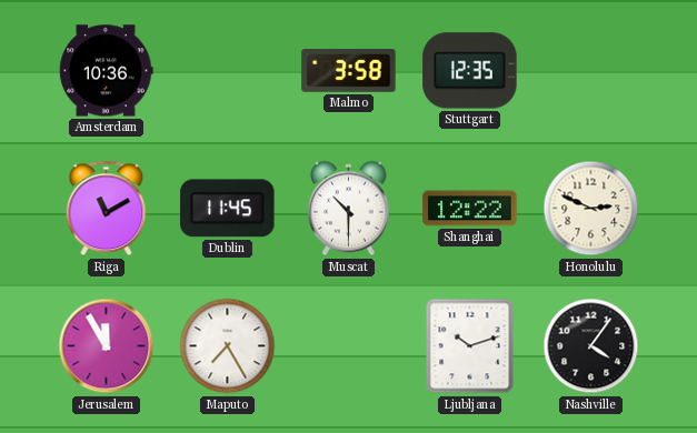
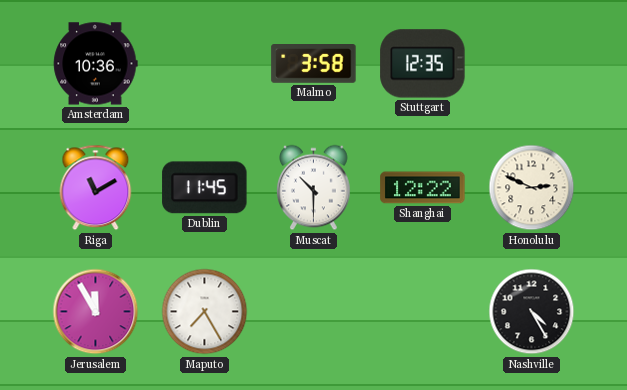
Ljubljana: 10:12 -> none (470, 346)
Nashville: 4:06 -> 4:25 (532, 312)
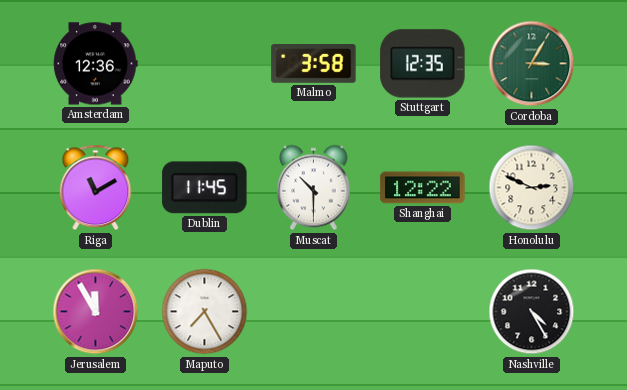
Amsterdam: 10:36 -> 12:36 (96, 64)
Cordoba: none -> 3:05 (532, 64)
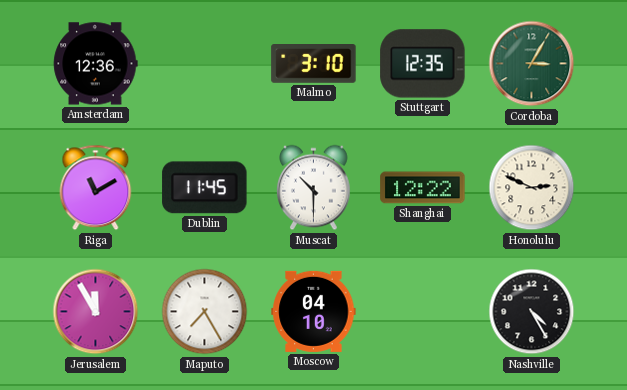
Malmo: 3:58 -> 3:10 (314, 64)
Moscow: none -> 04:10 (314, 311)
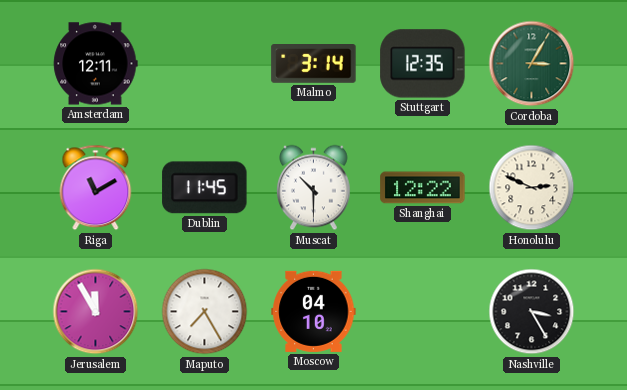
Amsterdam: 12:36 -> 12:11 (96, 64)
Malmo: 3:10 -> 3:14 (314, 64)
Nashville: 4:25 -> 3:25 (532, 312)
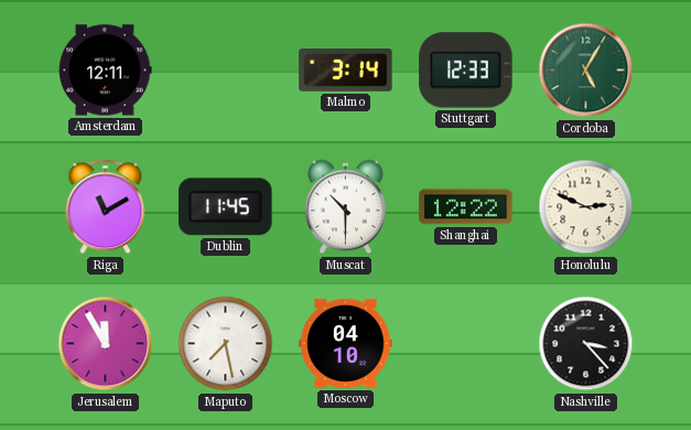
Stuttgart: 12:35 -> 12:33 (466, 71)
Cordoba: 3:05 -> 5:05 (586, 71)
Maputo: 7:25 -> 7:28 (226, 344)
Nashville: 3:25 -> 3:23 (586, 344)
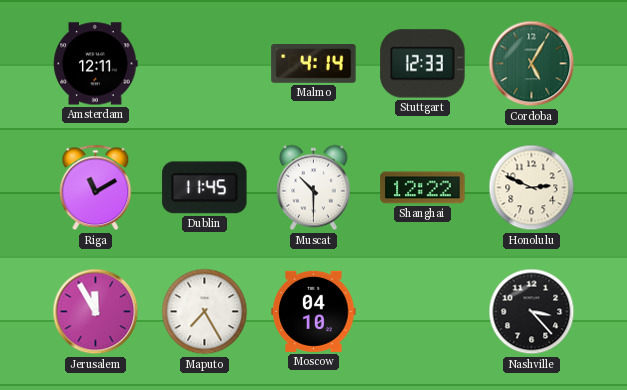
Malmo: 3:14 -> 4:14 (314, 64)
Maputo: 7:28 -> 7:25 (205, 312)
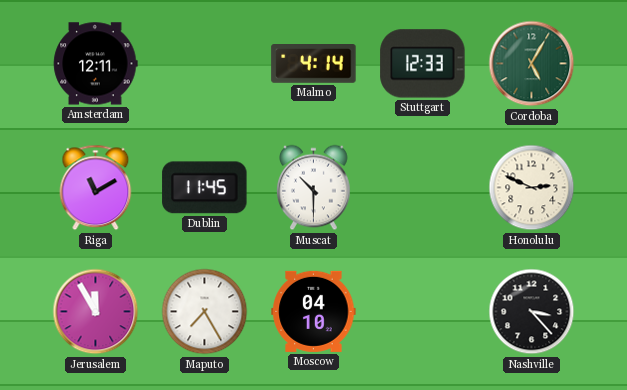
Shanghai: 12:22 -> none (423, 188)
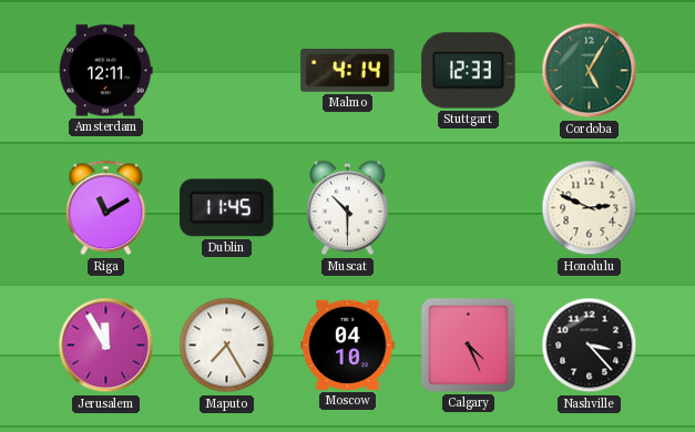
Calgary: none -> 4:26 (468, 344)
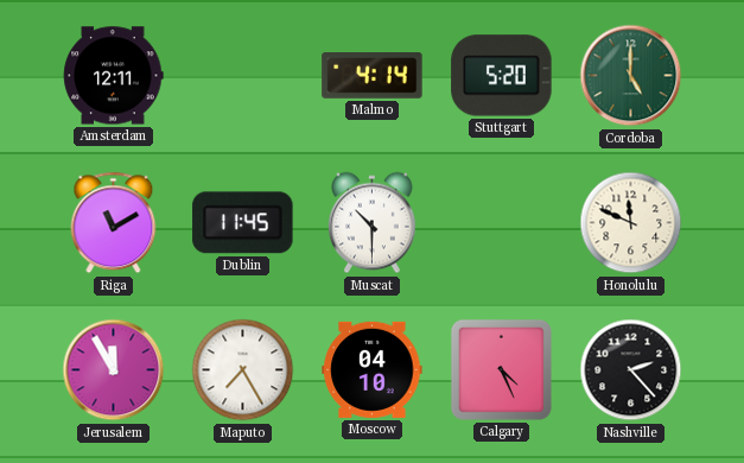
Stuttgart: 12:33 -> 5:20 (502, 76)
Cordoba: 5:05 -> 5:00 (631, 76)
Honolulu: 2:49 -> 11:49 (631, 223)
Nashville: 3:23 -> 2:23 (631, 370)
